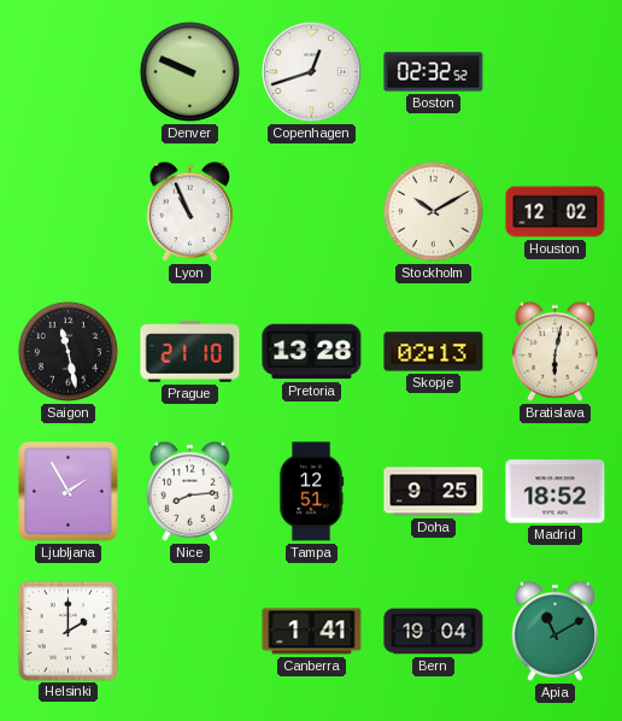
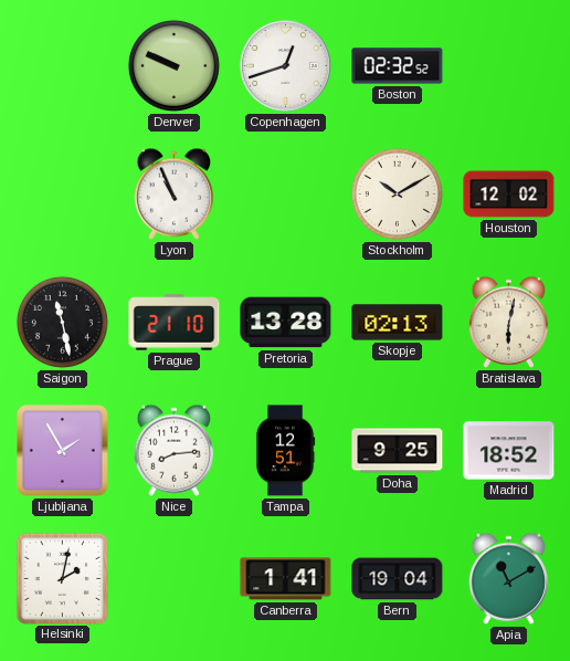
Helsinki: 2:00 -> 2:02 (62, 578)
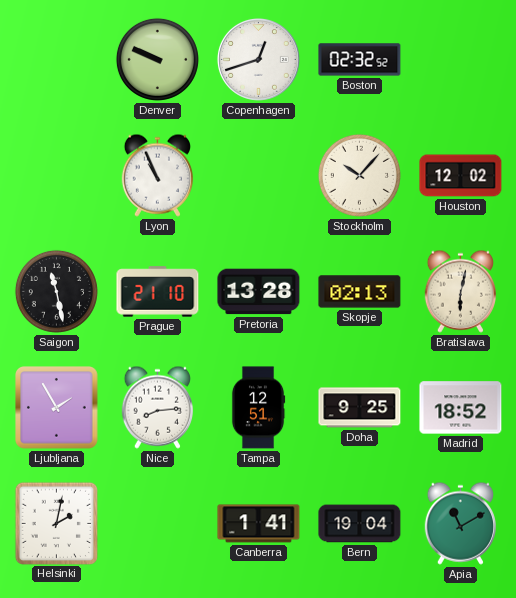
Stockholm: 10:10 -> 10:07 (359, 175)
